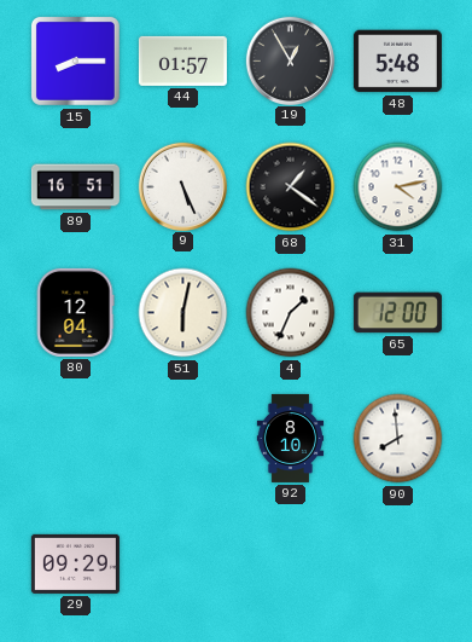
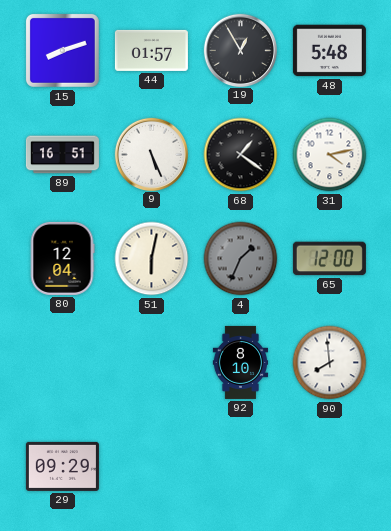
15: 8:15 -> 8:12 (62, 50)
4 dial: white -> grey (241, 259)
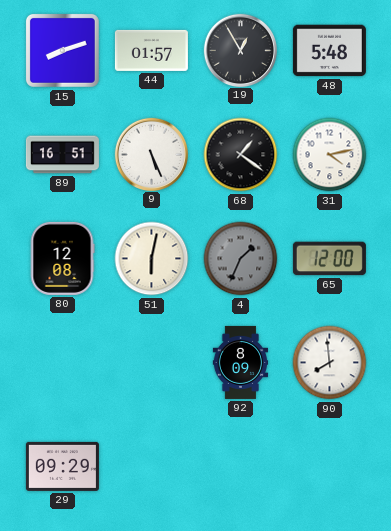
80: 12:04 -> 12:08 (62, 258)
92: 8:10 -> 8:09 (241, 362)
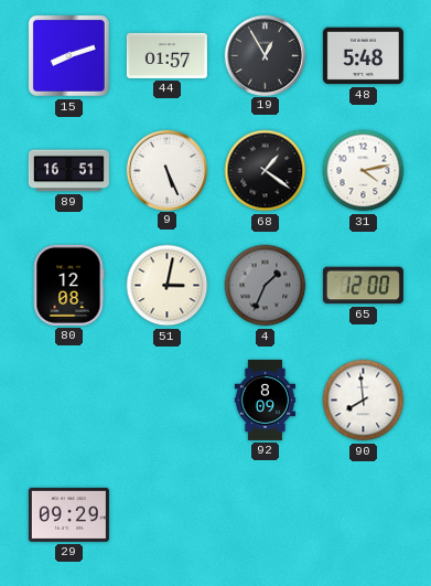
51: 6:02 -> 3:02 (168, 286)
